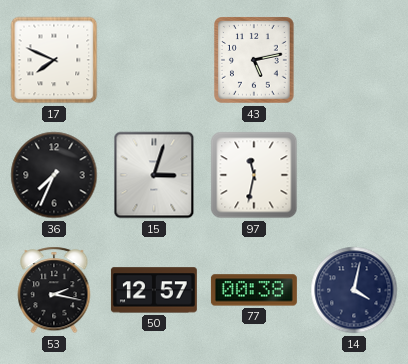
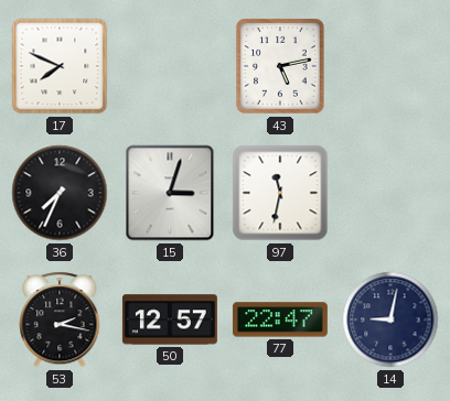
77: 00:38 -> 22:47 (280, 319)
14: 4:02 -> 9:02 (390, 319)
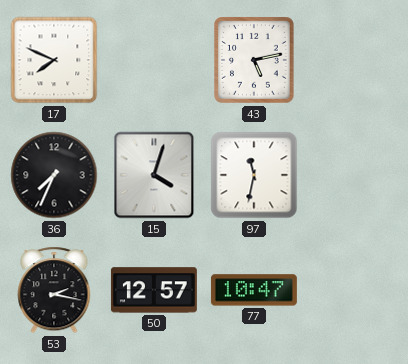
15: 3:03 -> 4:03 (154, 175)
77: 22:47 -> 10:47 (254, 290)
14: 9:02 -> none (390, 319)
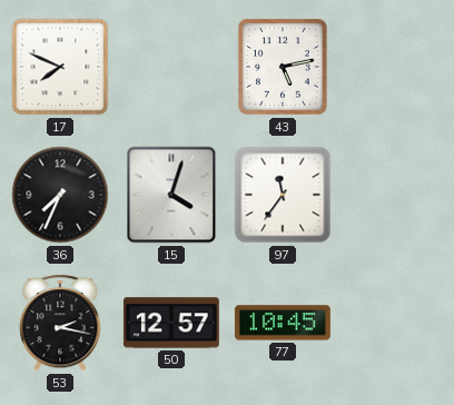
97: 11:32 -> 11:36 (283, 195)
77: 10:47 -> 10:45 (283, 323)
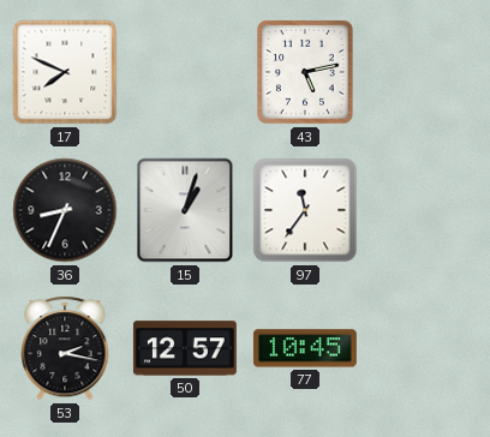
36: 7:34 -> 8:34 (65, 210)
15: 4:03 -> 1:03 (185, 210)
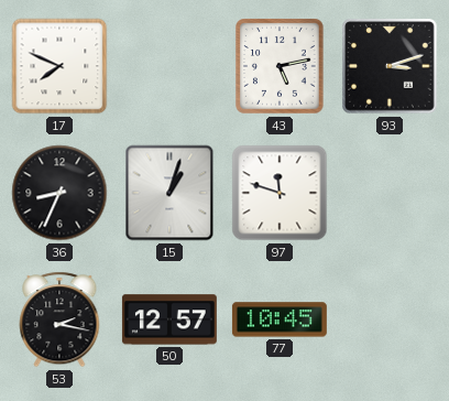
93: none -> 3:12 (390, 66)
97: 11:36 -> 11:48 (280, 193)
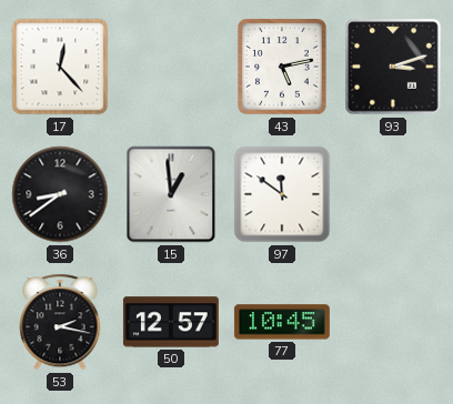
17: 7:49 -> 12:23 (60, 67)
36: 8:34 -> 8:39 (60, 194)
15: 1:03 -> 12:59 (171, 194)
97: 11:48 -> 11:51 (282, 194)
